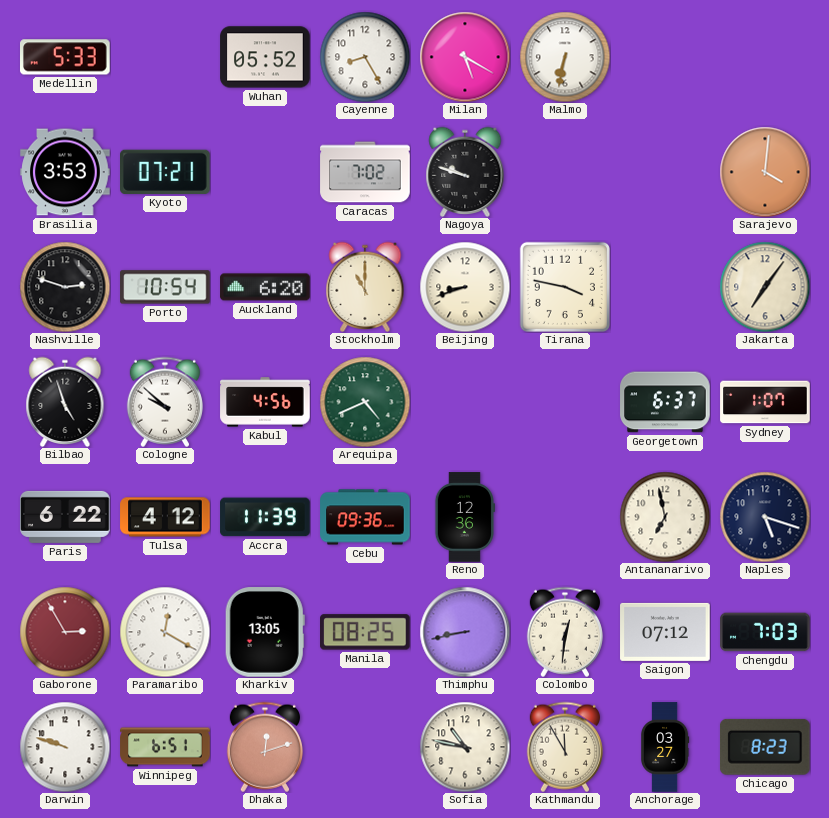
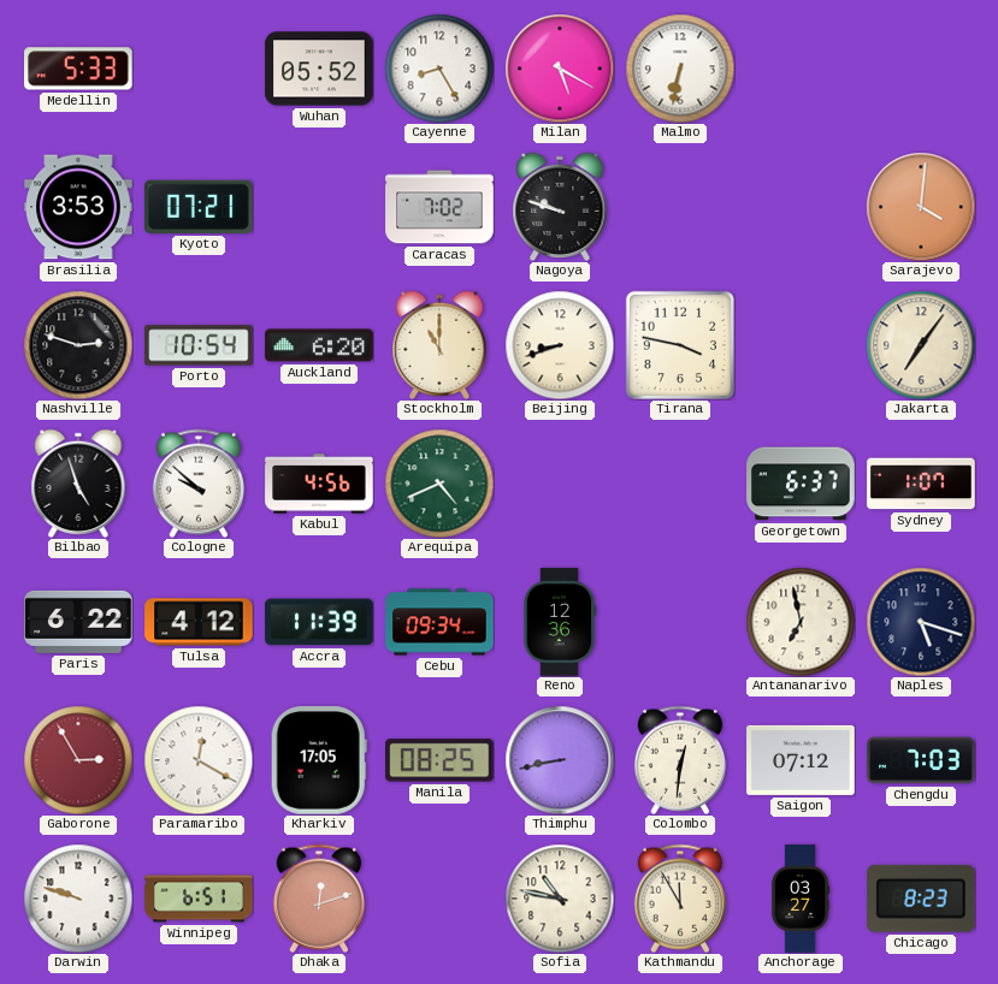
Cebu: 09:36 -> 09:34 (439, 622)
Kharkiv: 13:05 -> 17:05 (319, 760)
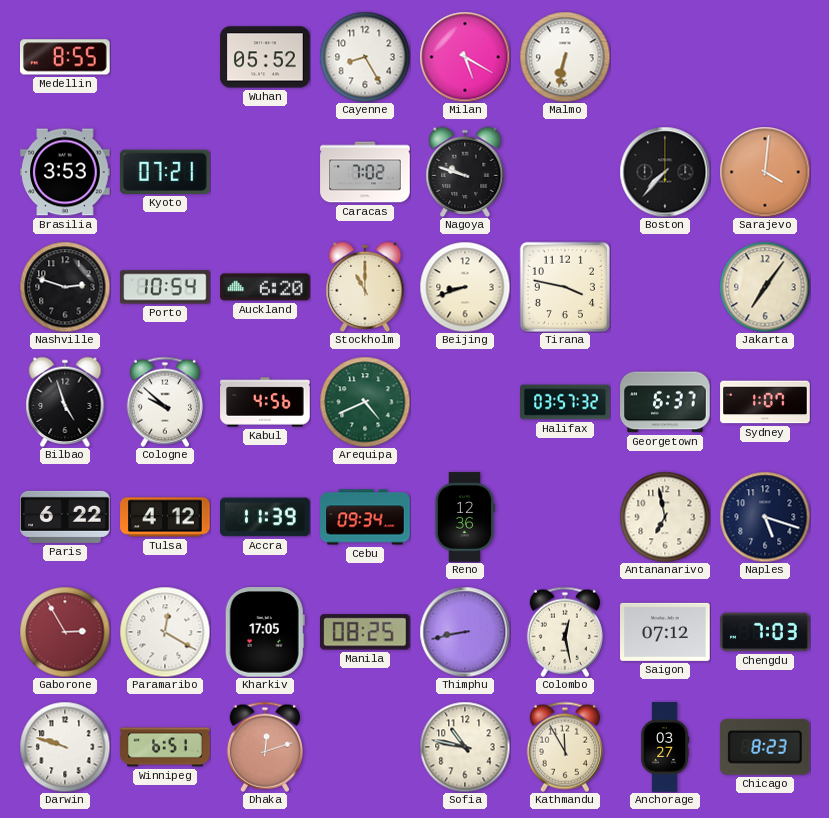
Medellin: 5:33 -> 8:55 (65, 57)
Boston: none -> 7:37 (665, 172)
Halifax: none -> 03:57 (565, 402)
Colombo: 12:31 -> 12:28 (565, 632)
